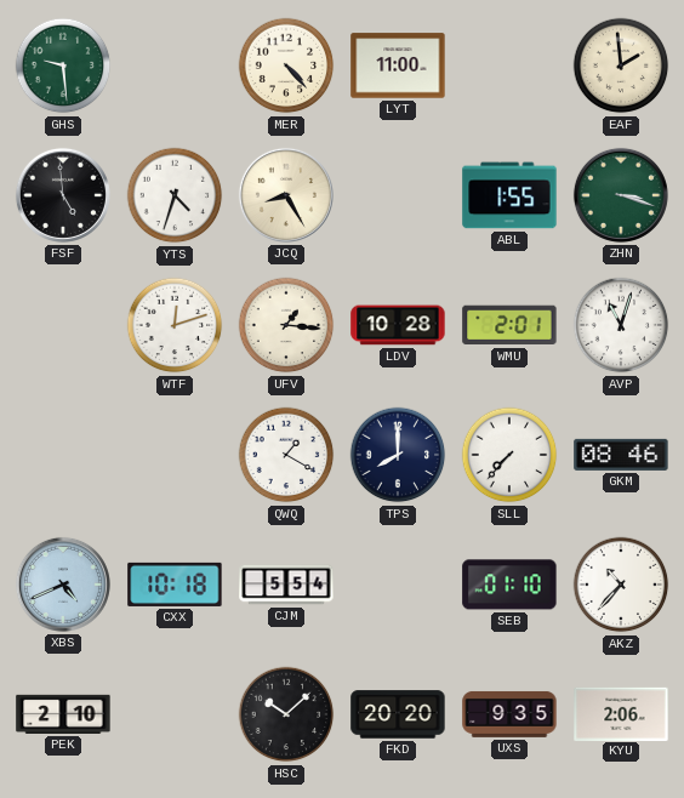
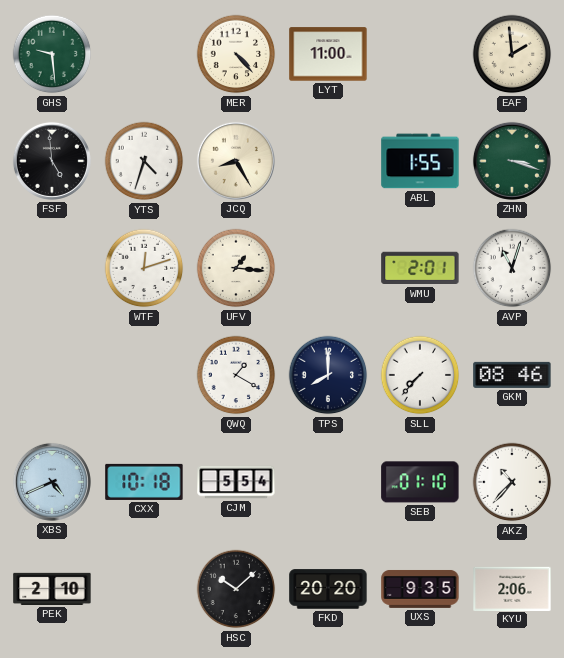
LDV: 10:28 -> none (398, 325)
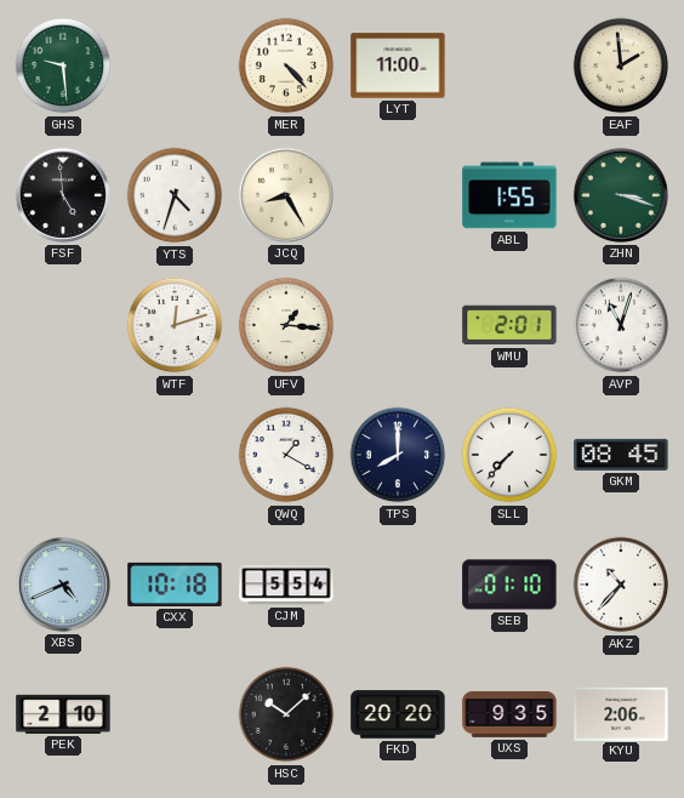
GKM: 08:46 -> 08:45 (621, 455)
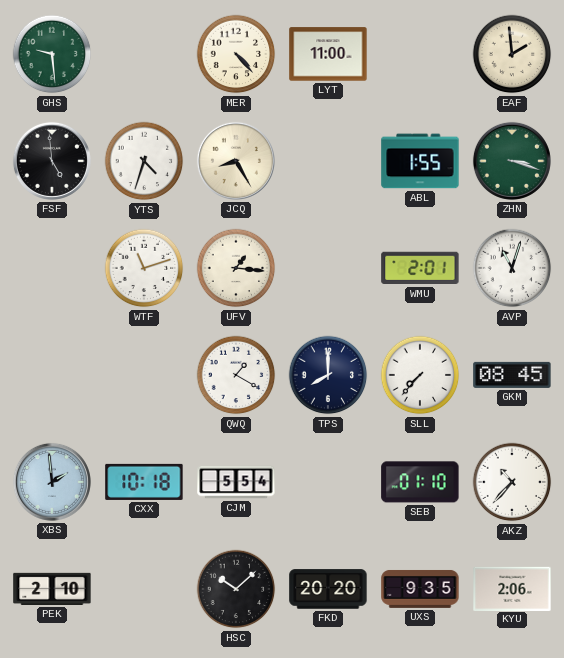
WTF: 12:12 -> 11:12 (144, 268)
XBS: 4:41 -> 1:59 (52, 482)
